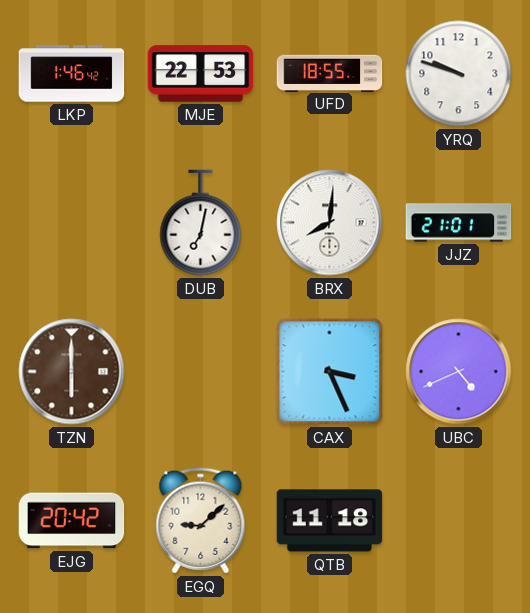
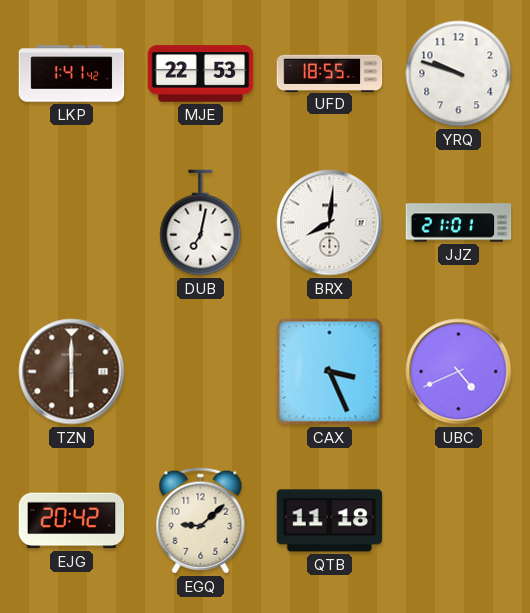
LKP: 1:46 -> 1:41 (72, 74)
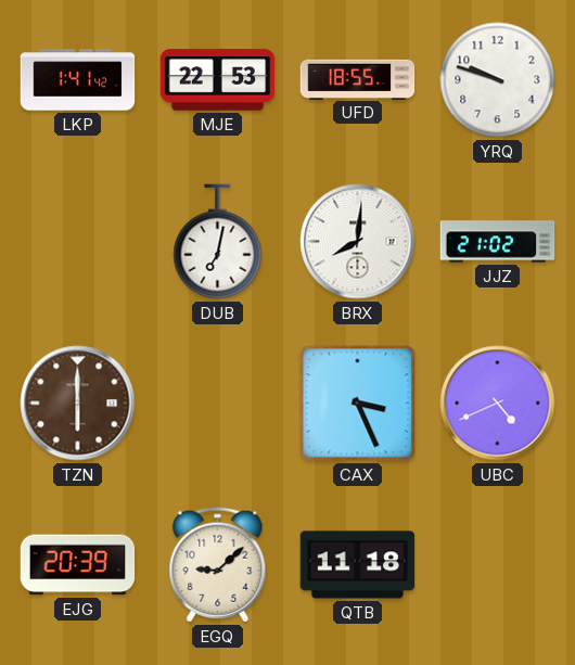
JJZ: 21:01 -> 21:02 (498, 242)
EJG: 20:42 -> 20:39 (78, 565)
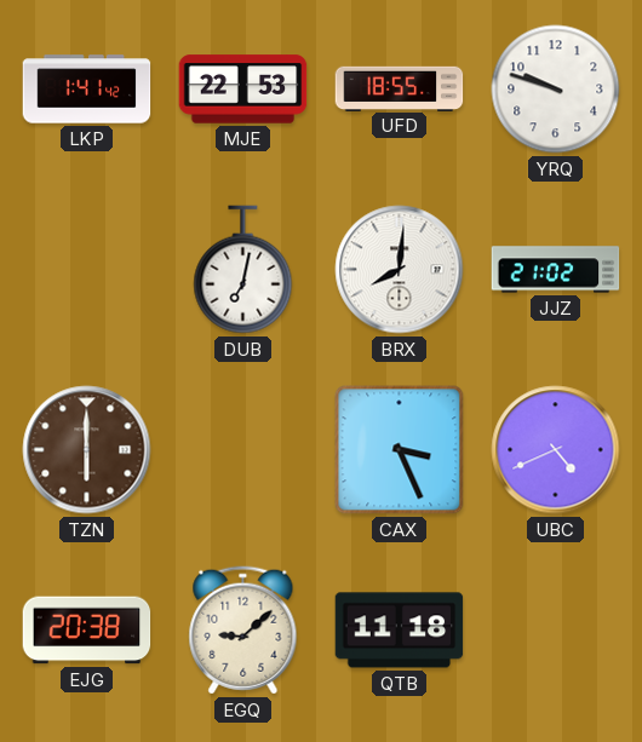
EJG: 20:39 -> 20:38 (87, 631)
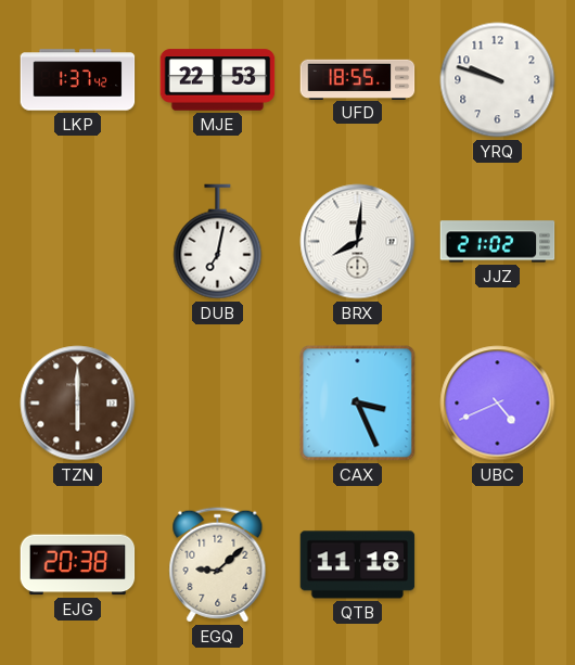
LKP: 1:41 -> 1:37 (78, 80)
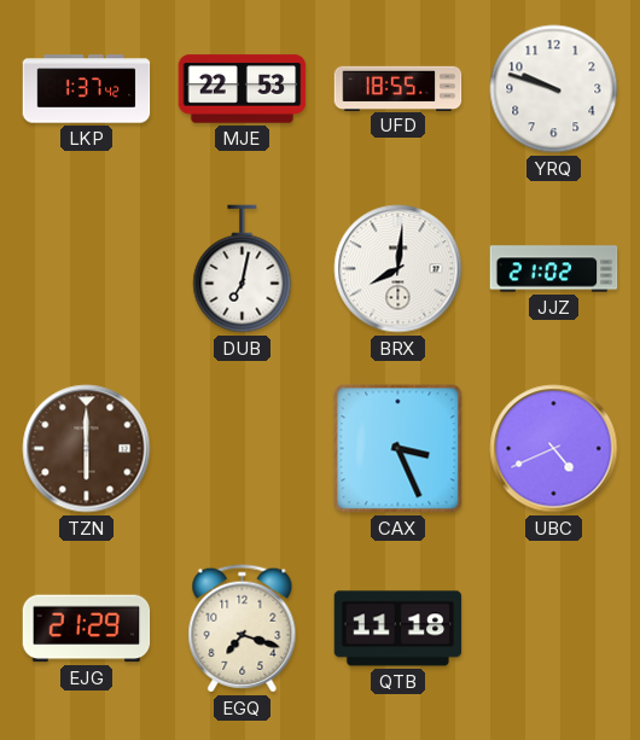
EJG: 20:38 -> 21:29 (87, 629)
EGQ: 9:08 -> 7:18 (243, 629)
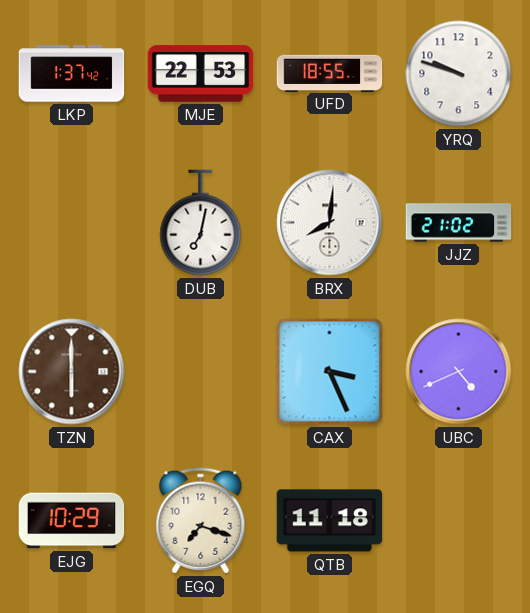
EJG: 21:29 -> 10:29 (72, 521)
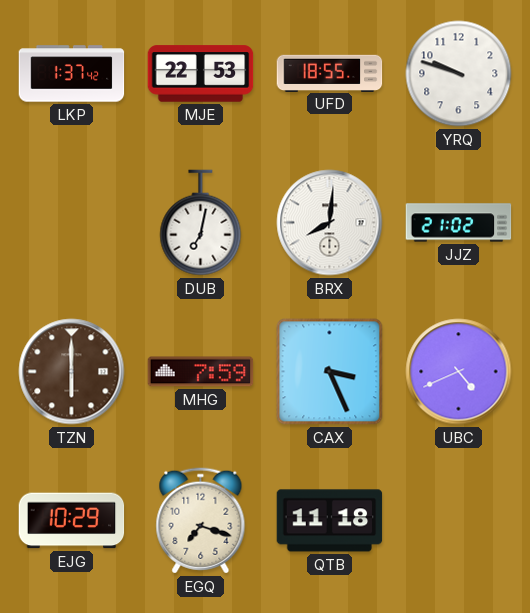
MHG: none -> 7:59 (201, 372)
